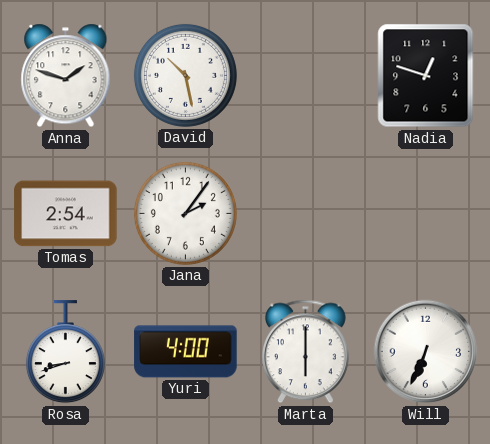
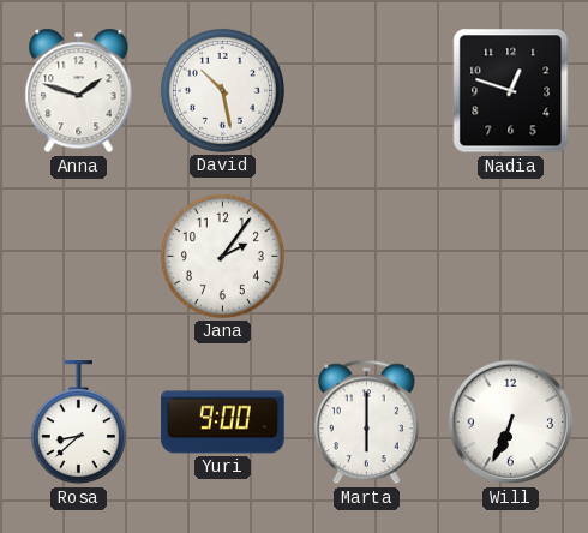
Tomas: 2:54 -> none (66, 214)
Rosa: 8:42 -> 8:38 (78, 423)
Yuri: 4:00 -> 9:00 (223, 423)
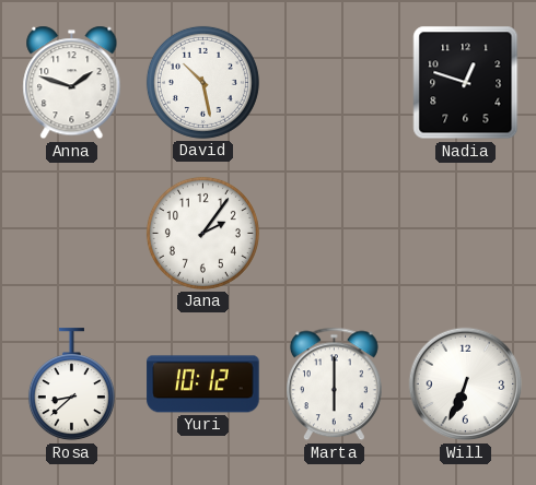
Yuri: 9:00 -> 10:12 (203, 385)
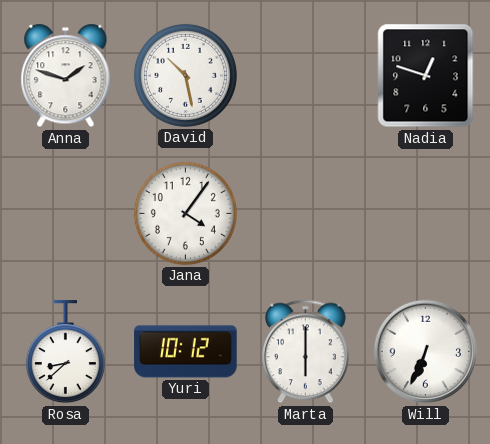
Jana: 2:06 -> 4:06 (185, 213)
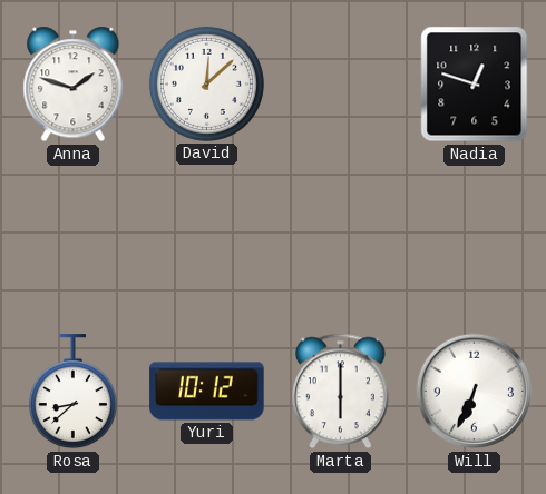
David: 10:28 -> 12:08 (206, 83)
Jana: 4:06 -> none (185, 213)
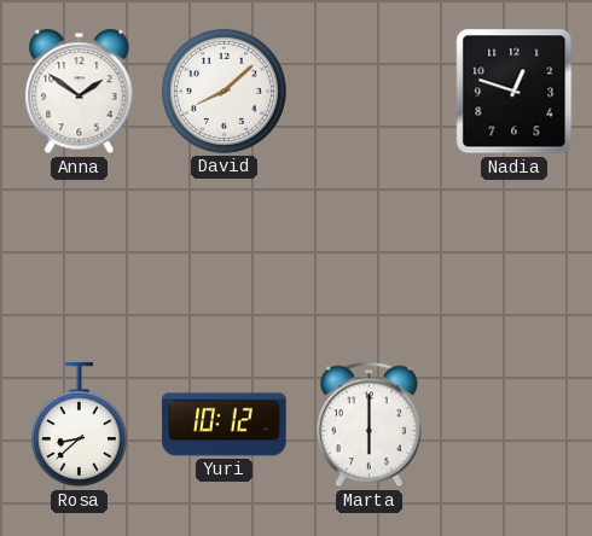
Anna: 1:48 -> 1:51 (80, 92)
David: 12:08 -> 8:08 (224, 91)
Will: 6:34 -> none (475, 392)
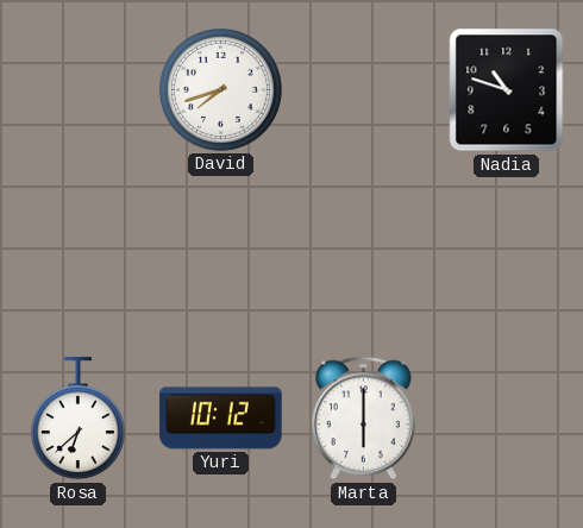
Anna: 1:51 -> none (80, 92)
David: 8:08 -> 7:42 (220, 89)
Nadia: 12:48 -> 10:48 (507, 90)
Rosa: 8:38 -> 6:38 (77, 419)
